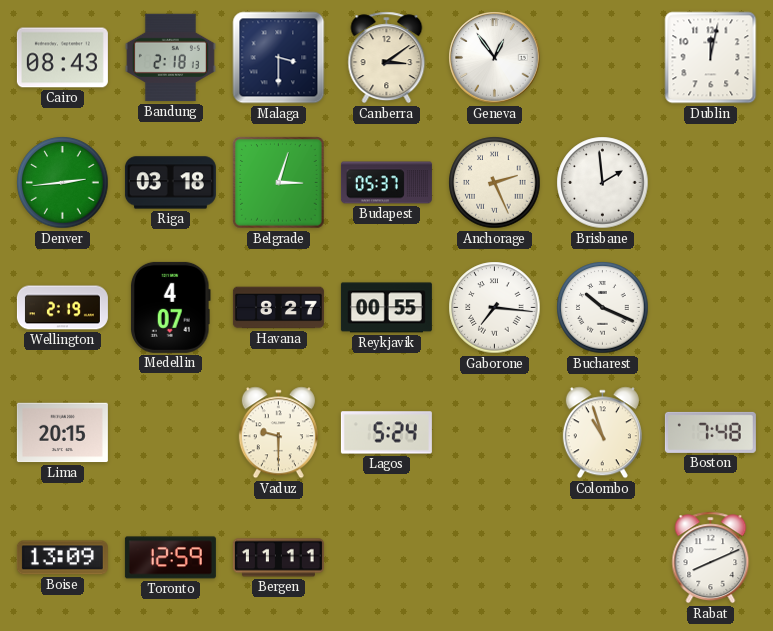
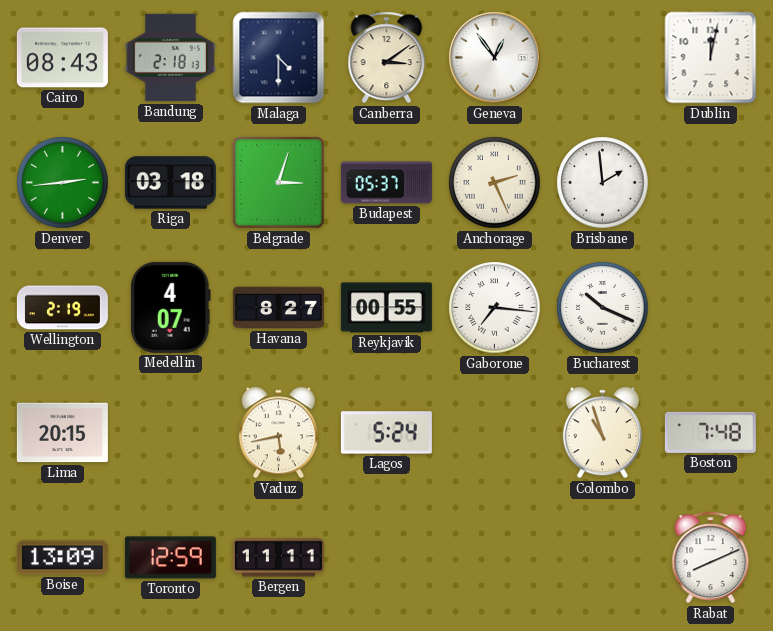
Malaga: 3:30 -> 4:30 (279, 58)
Vaduz: 9:30 -> 5:43 (278, 433)
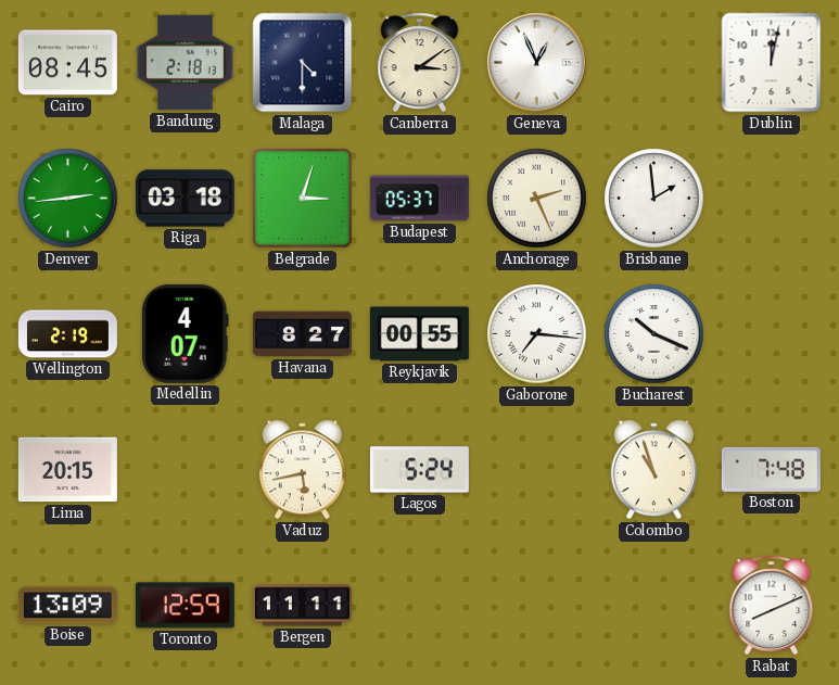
Cairo: 08:43 -> 08:45 (67, 63)
Geneva: 12:54 -> 12:56 (537, 63)
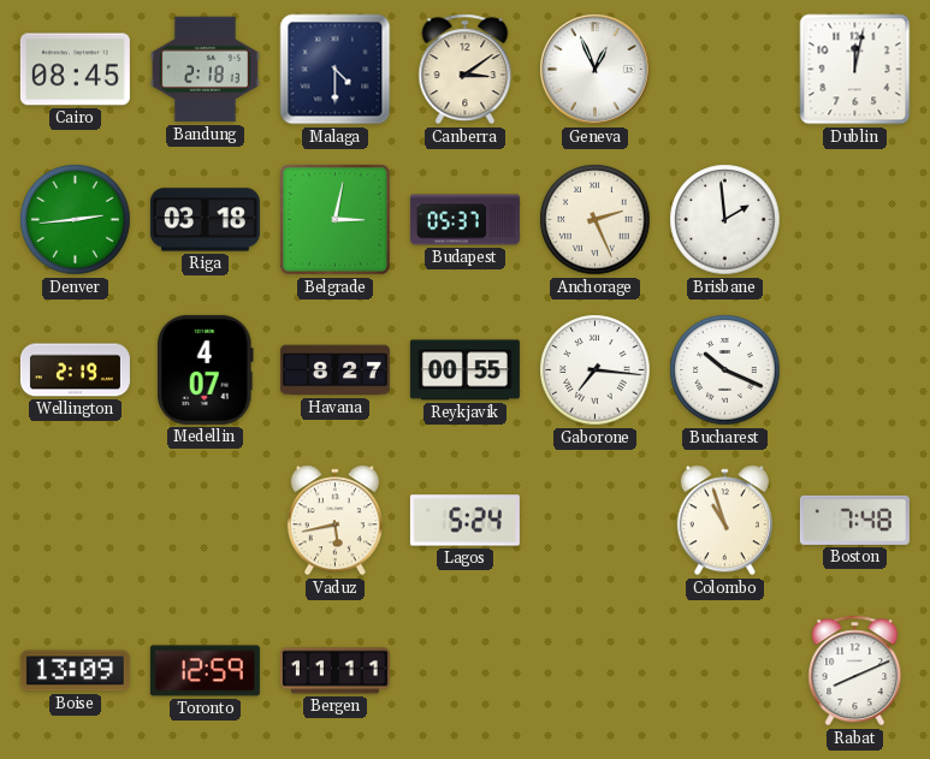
Belgrade: 3:03 -> 3:02 (336, 220)
Lima: 20:15 -> none (67, 470)
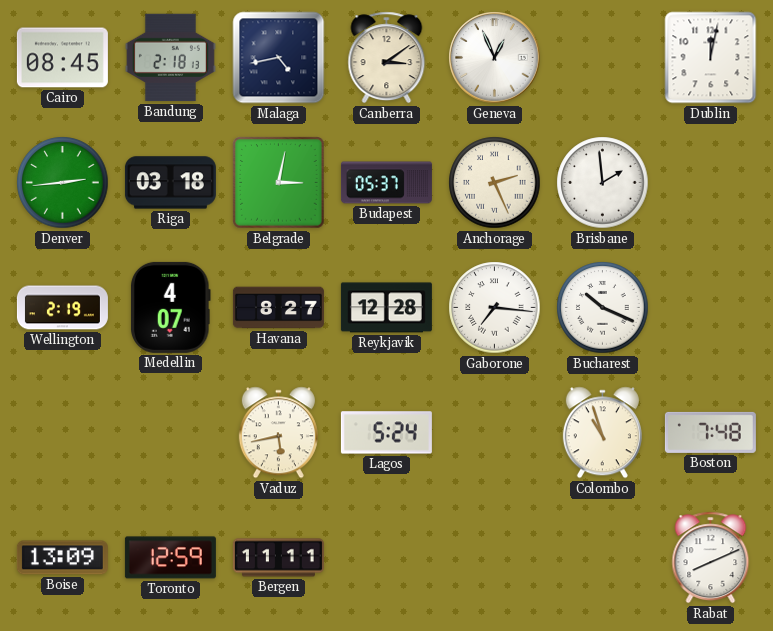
Malaga: 4:30 -> 4:43 (279, 58)
Reykjavik: 00:55 -> 12:28 (386, 308)
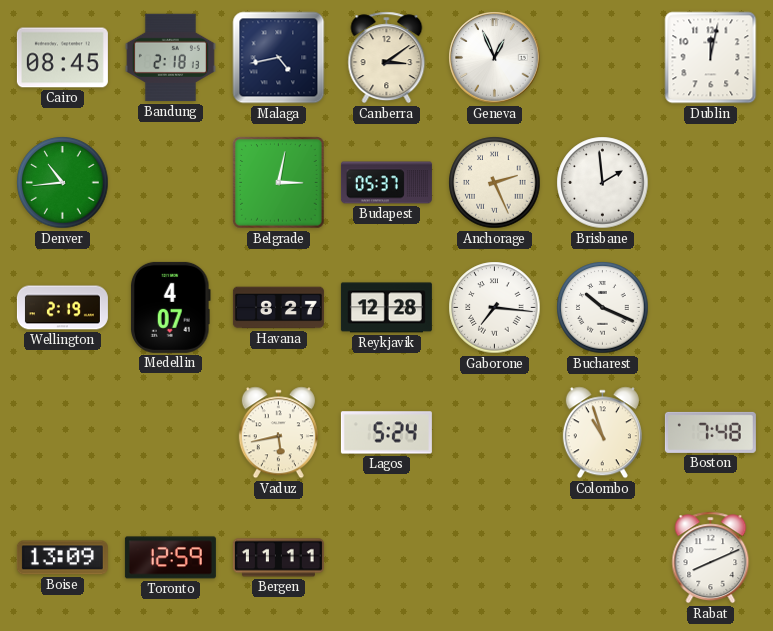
Denver: 2:44 -> 10:44 (63, 183)
Riga: 03:18 -> none (170, 183)
